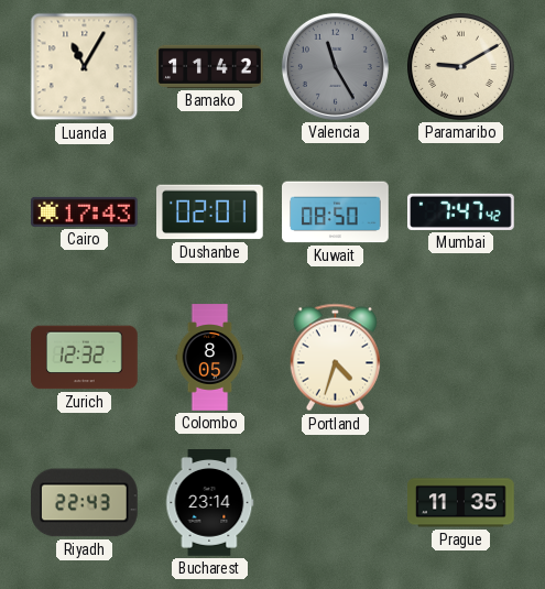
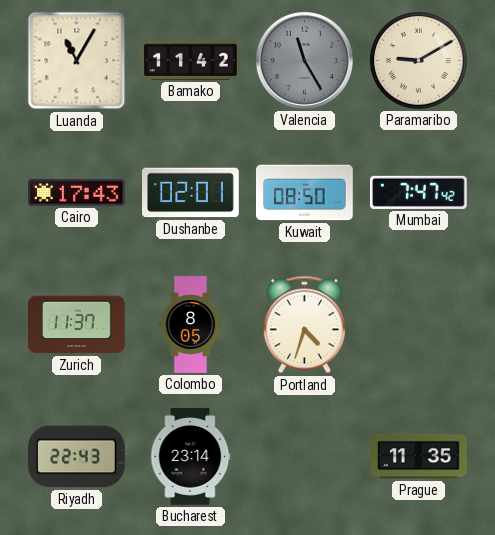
Zurich: 12:32 -> 11:37 (77, 325)
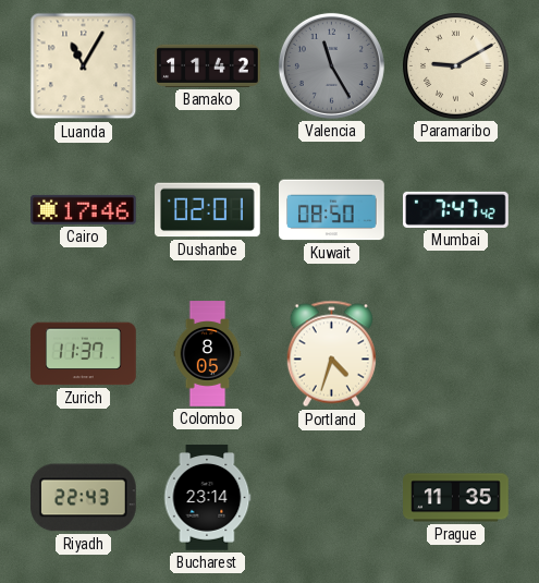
Cairo: 17:43 -> 17:46 (84, 209)
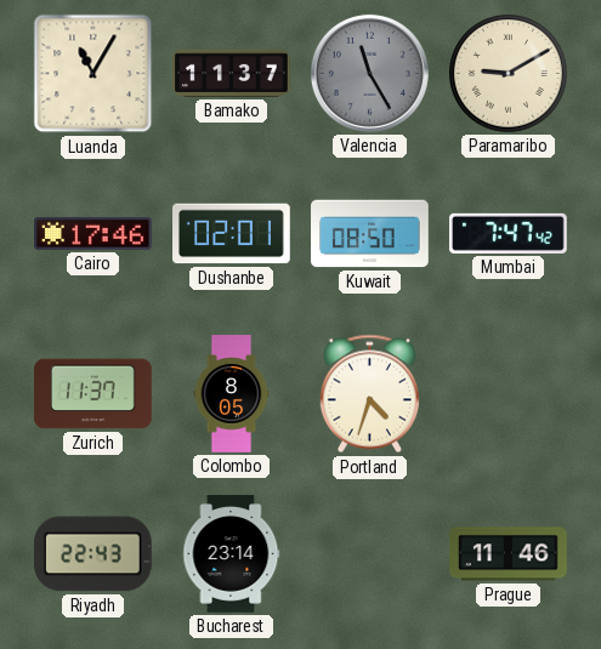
Bamako: 11:42 -> 11:37 (232, 73)
Prague: 11:35 -> 11:46 (509, 554)
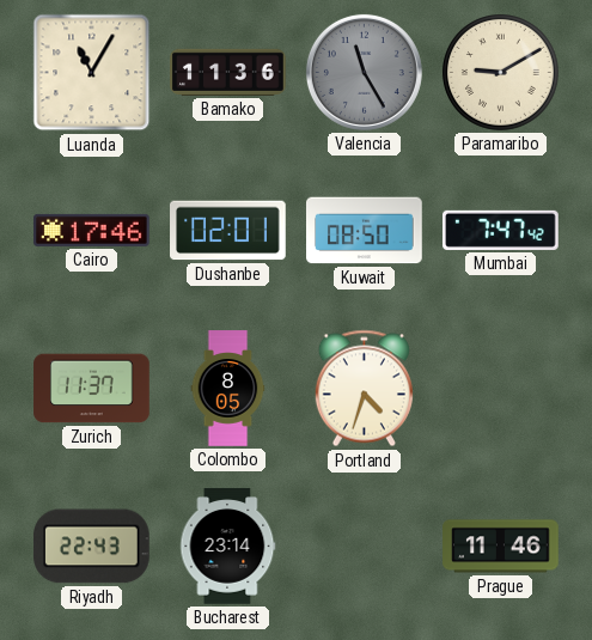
Bamako: 11:37 -> 11:36 (228, 72)
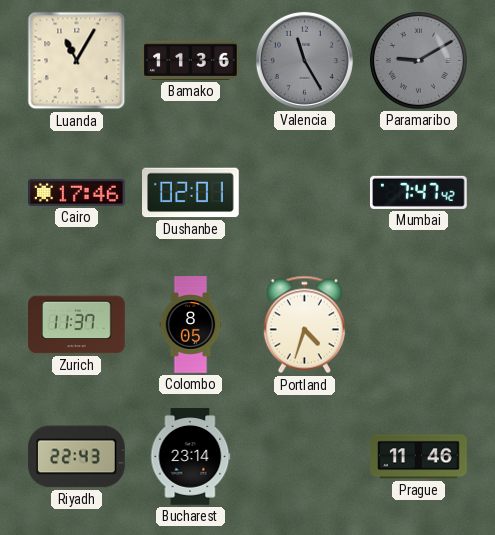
Paramaribo dial: cream -> grey (419, 61)
Kuwait: 08:50 -> none (365, 231)
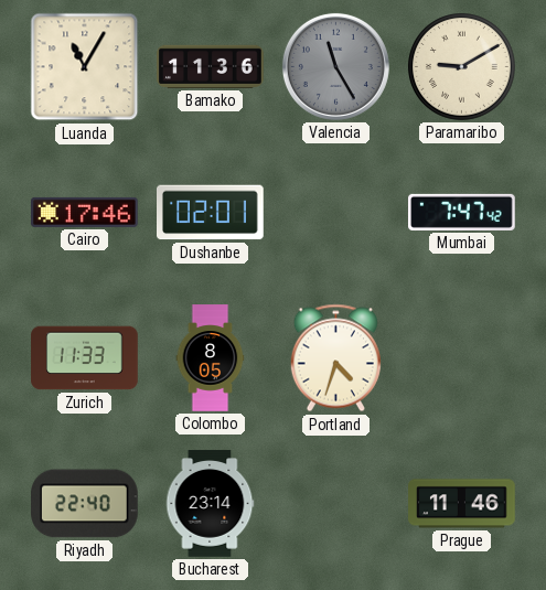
Paramaribo dial: grey -> cream (462, 67)
Zurich: 11:37 -> 11:33 (85, 358)
Riyadh: 22:43 -> 22:40 (85, 504)
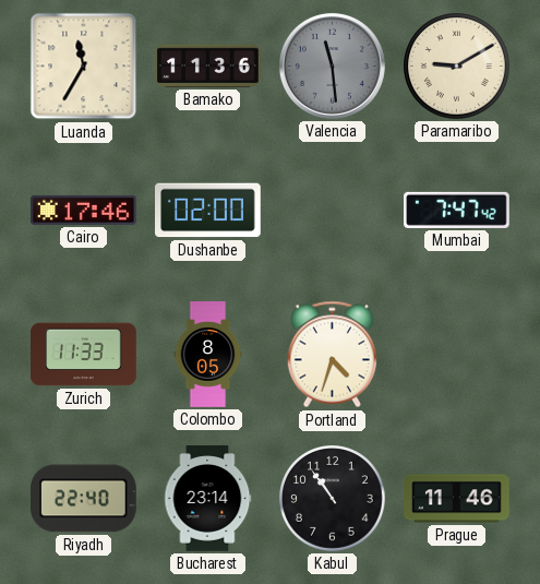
Luanda: 11:05 -> 11:35 (84, 67)
Valencia: 11:25 -> 11:29 (332, 65)
Dushanbe: 02:01 -> 02:00 (208, 211)
Kabul: none -> 10:54 (333, 499)
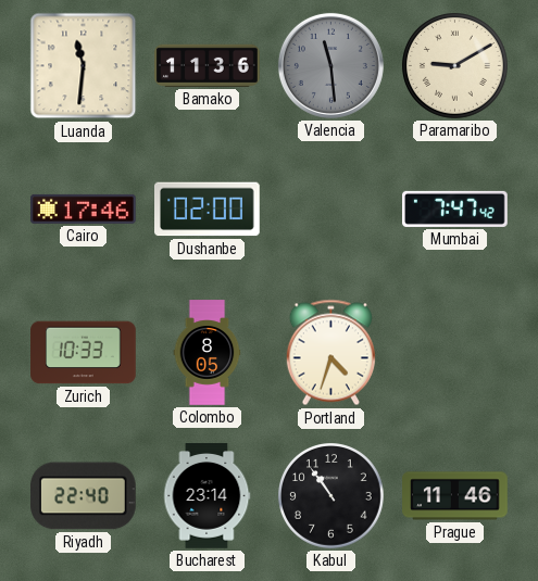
Luanda: 11:35 -> 11:31 (84, 66)
Zurich: 11:33 -> 10:33 (84, 353)
